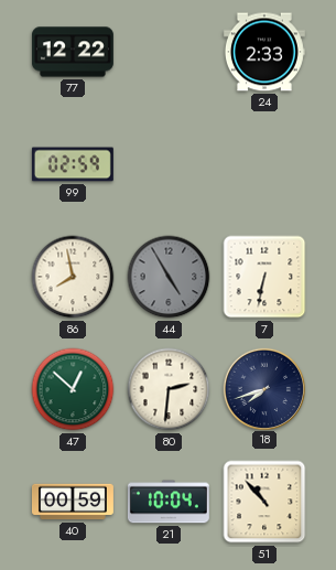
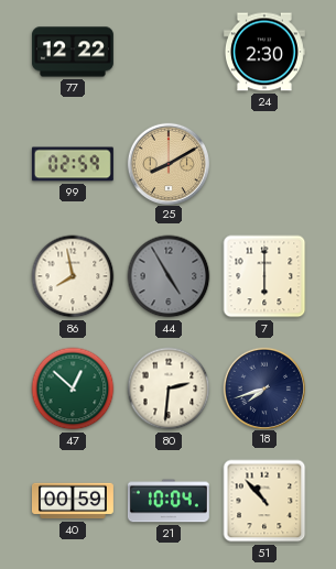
24: 2:33 -> 2:30 (264, 52)
25: none -> 8:10 (167, 163)
7: 6:32 -> 6:00 (264, 276)
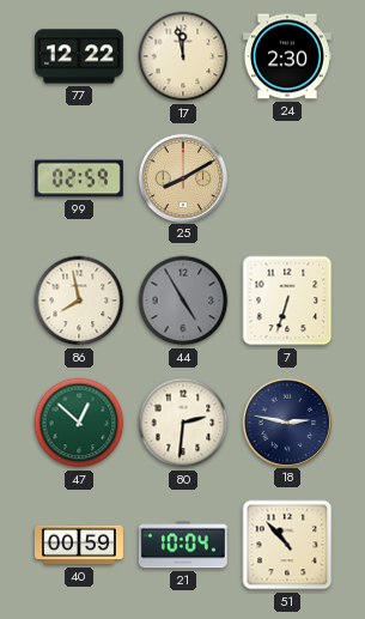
17: none -> 11:58 (183, 56)
7: 6:00 -> 6:33 (287, 301)
18: 7:42 -> 2:47 (286, 421)
